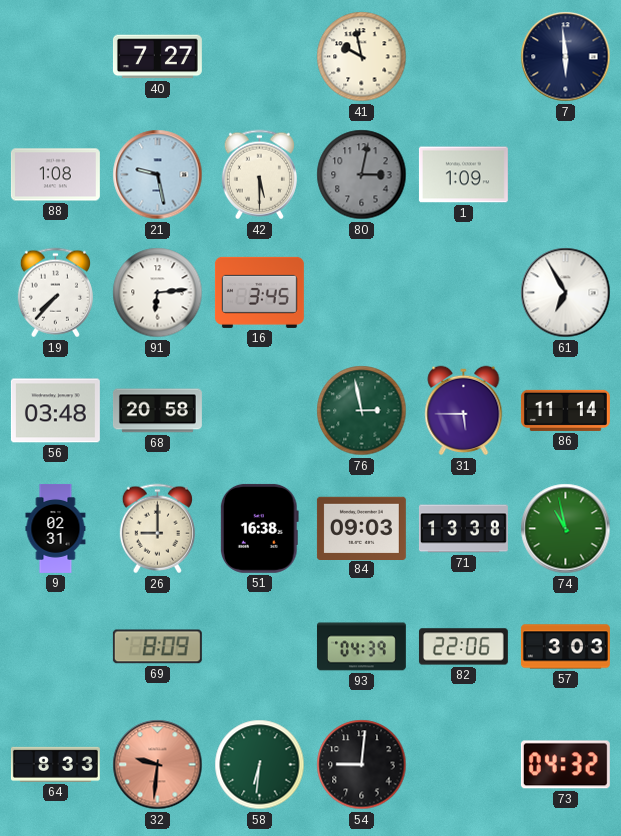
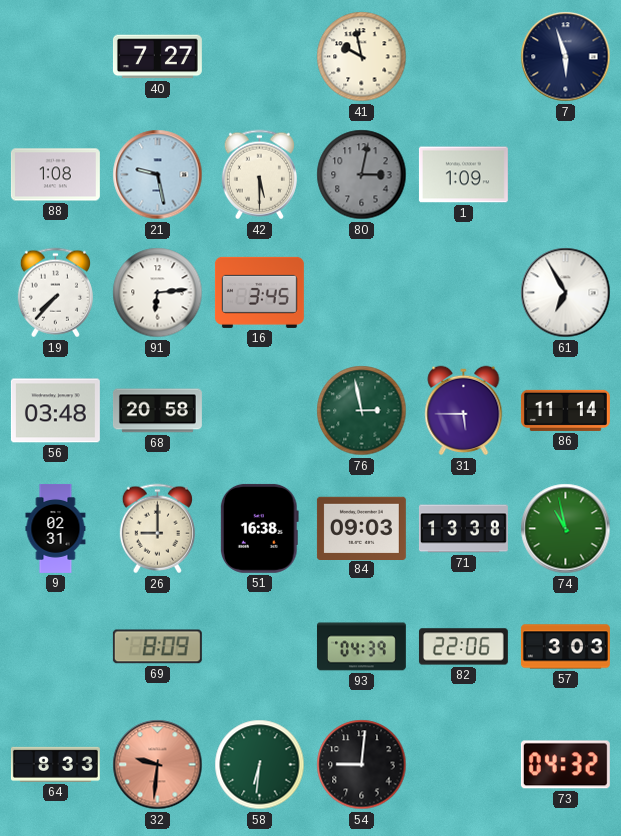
7: 5:59 -> 5:57 (566, 57)
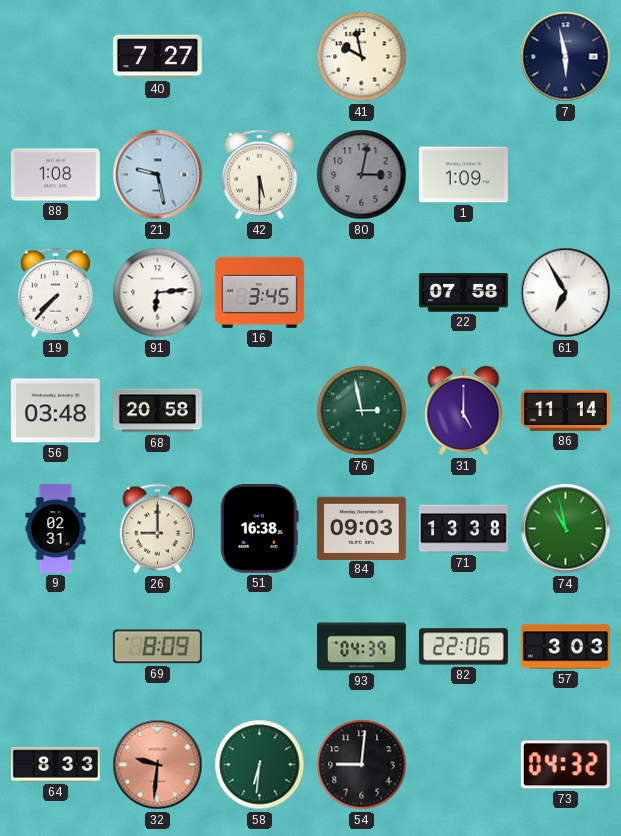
7: 5:57 -> 5:58 (566, 57)
22: none -> 07:58 (463, 293)
31: 5:45 -> 5:00 (464, 411)
